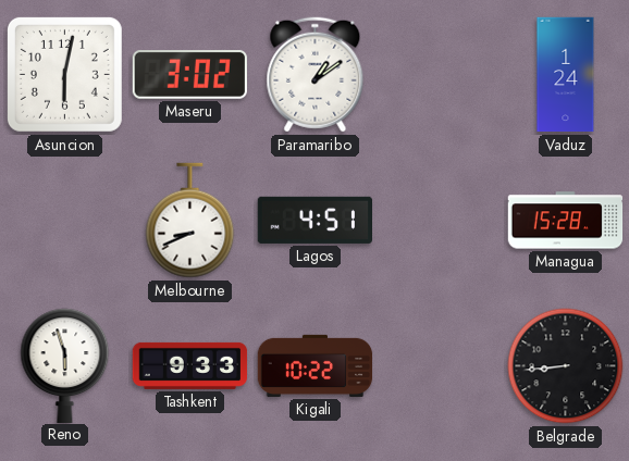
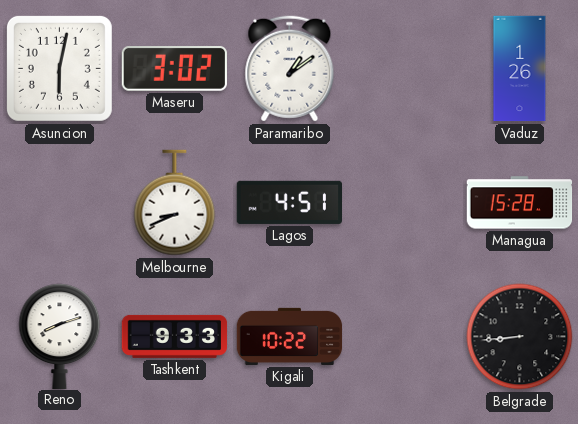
Vaduz: 1:24 -> 1:26 (520, 69)
Reno: 5:57 -> 8:12 (60, 336)
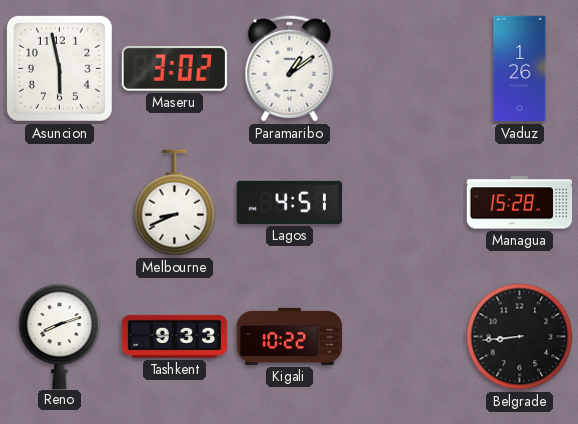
Asuncion: 6:02 -> 5:58 (59, 68)
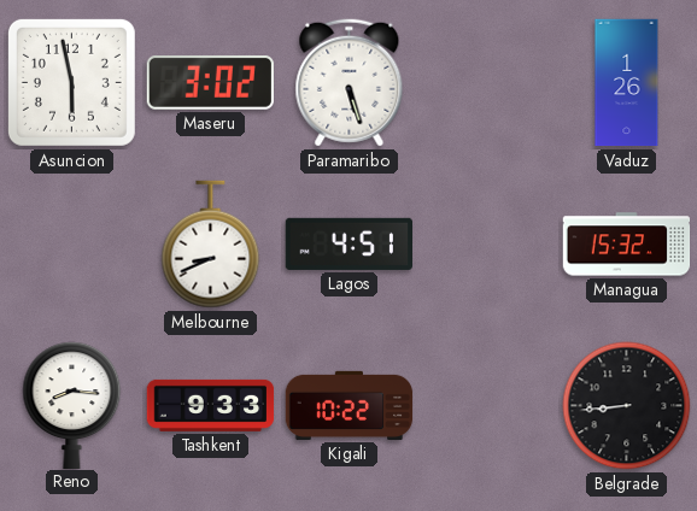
Paramaribo: 1:09 -> 5:27 (350, 83)
Managua: 15:28 -> 15:32 (627, 245)
Reno: 8:12 -> 8:16 (72, 405)
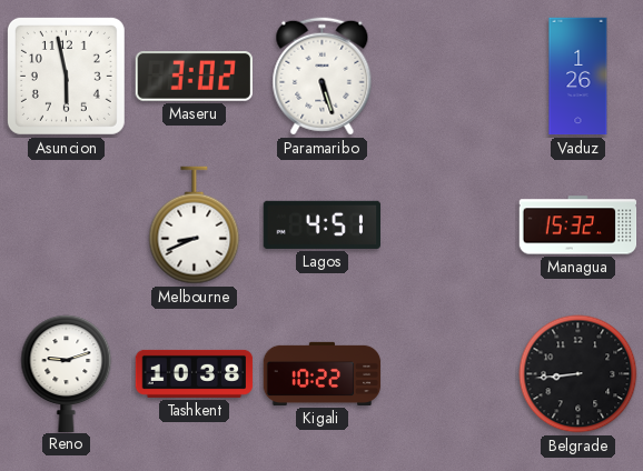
Reno: 8:16 -> 9:12 (67, 373)
Tashkent: 9:33 -> 10:38 (195, 373)
